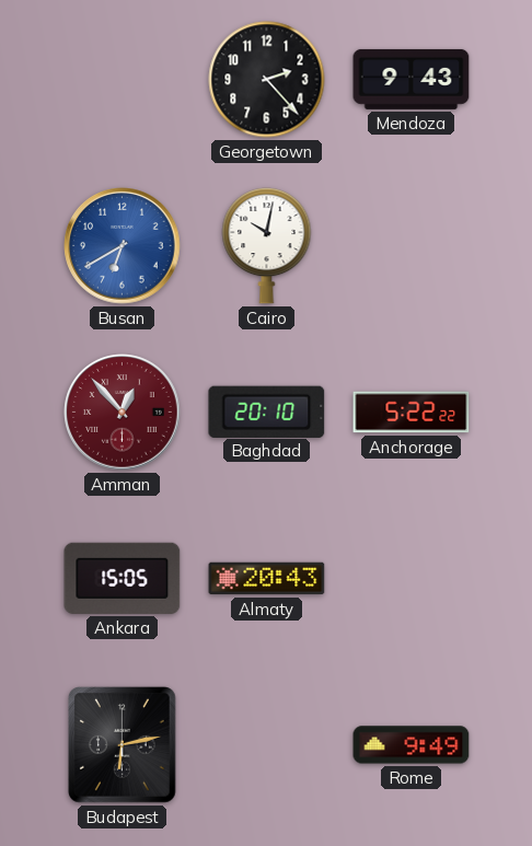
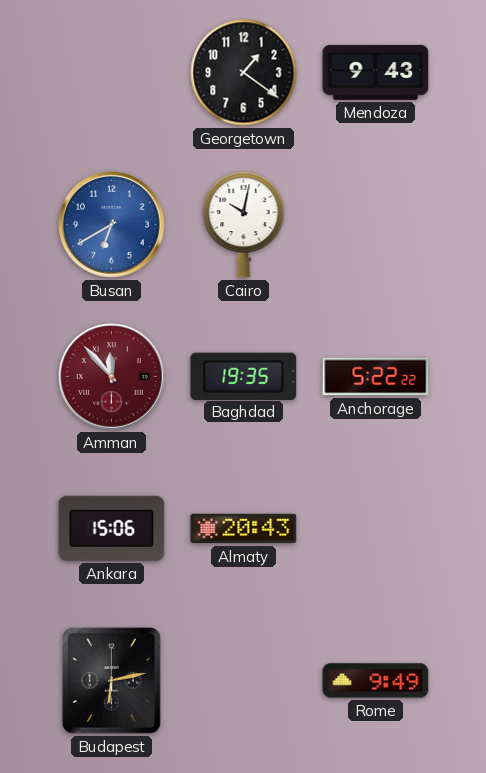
Georgetown: 2:23 -> 1:21 (244, 73)
Amman: 12:53 -> 11:53 (112, 377)
Baghdad: 20:10 -> 19:35 (244, 376)
Ankara: 15:05 -> 15:06 (112, 528)
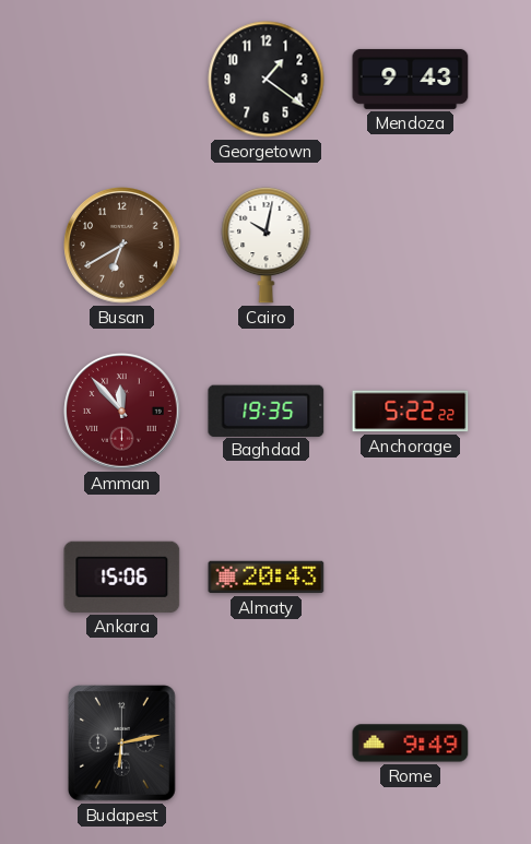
Busan dial: blue -> brown (122, 246)
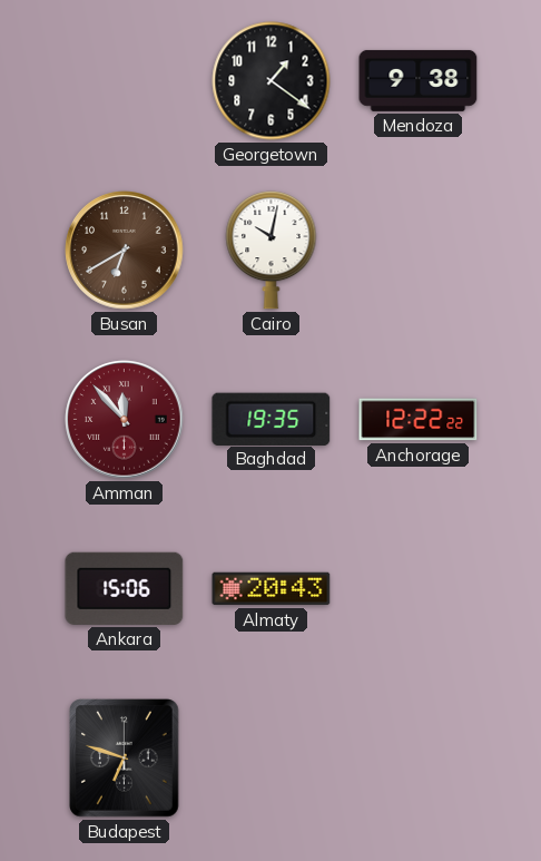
Mendoza: 9:43 -> 9:38 (419, 80)
Anchorage: 5:22 -> 12:22 (419, 420)
Budapest: 6:13 -> 6:48 (125, 759)
Rome: 9:49 -> none (411, 744)
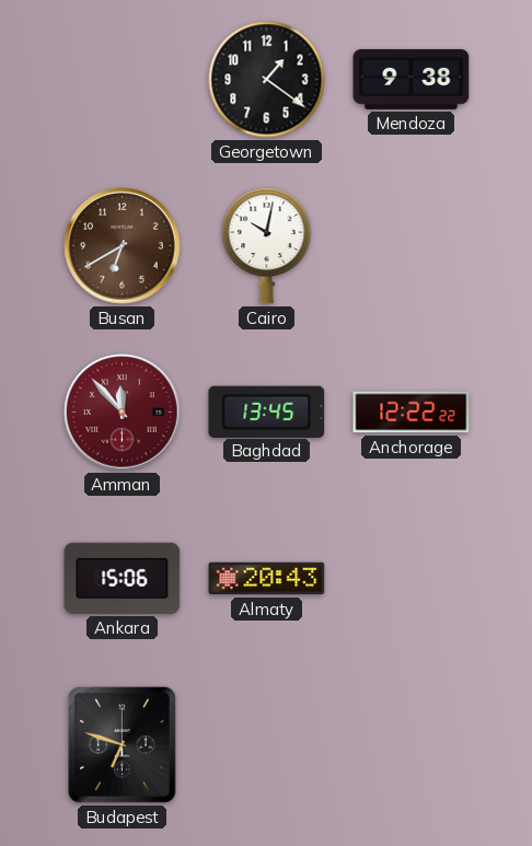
Baghdad: 19:35 -> 13:45 (267, 412)
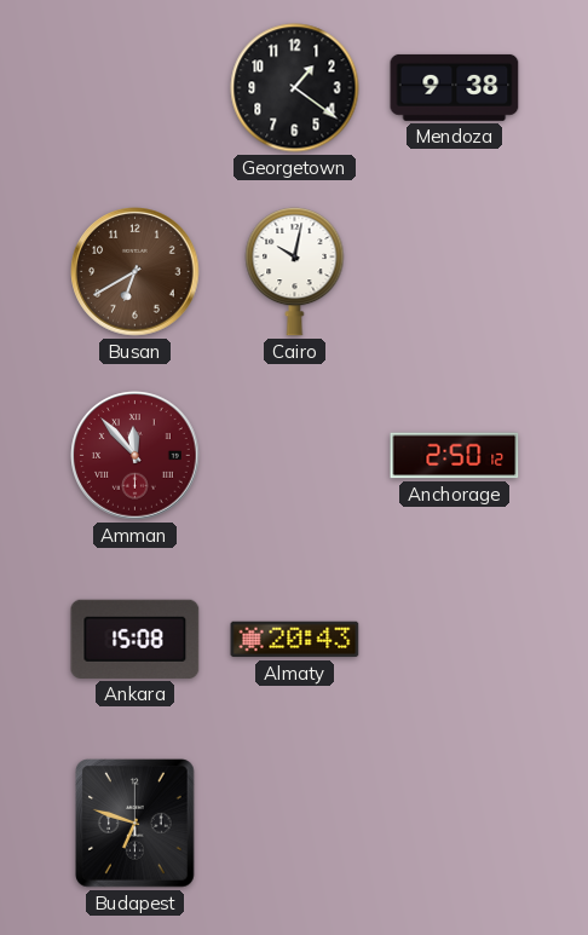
Baghdad: 13:45 -> none (267, 412)
Anchorage: 12:22 -> 2:50 (455, 456)
Ankara: 15:06 -> 15:08 (136, 639)
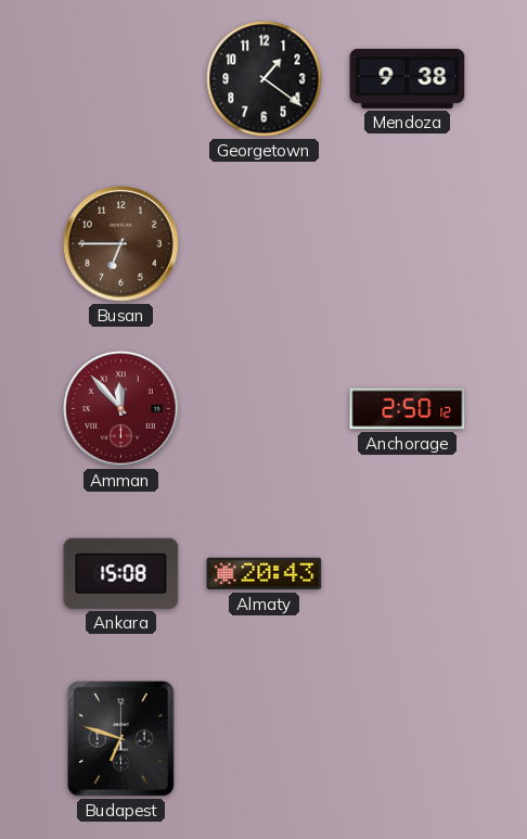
Busan: 6:40 -> 6:45 (121, 244)
Cairo: 10:02 -> none (295, 271)
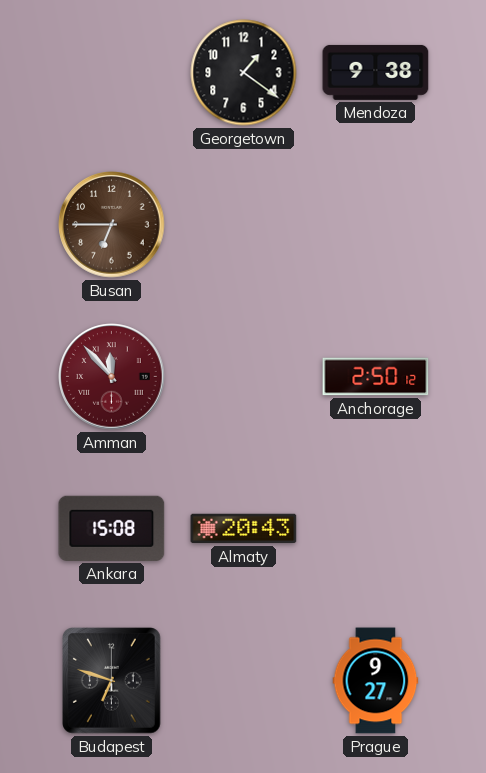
Prague: none -> 9:27 (376, 681)
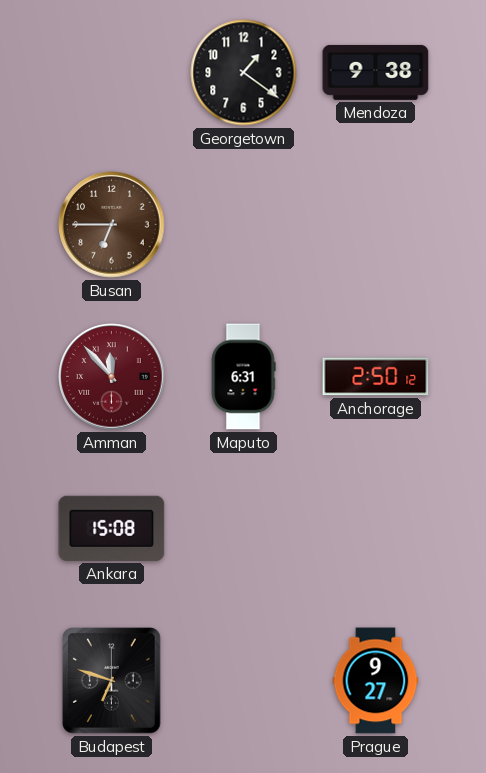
Maputo: none -> 6:31 (243, 377)
Almaty: 20:43 -> none (244, 529)
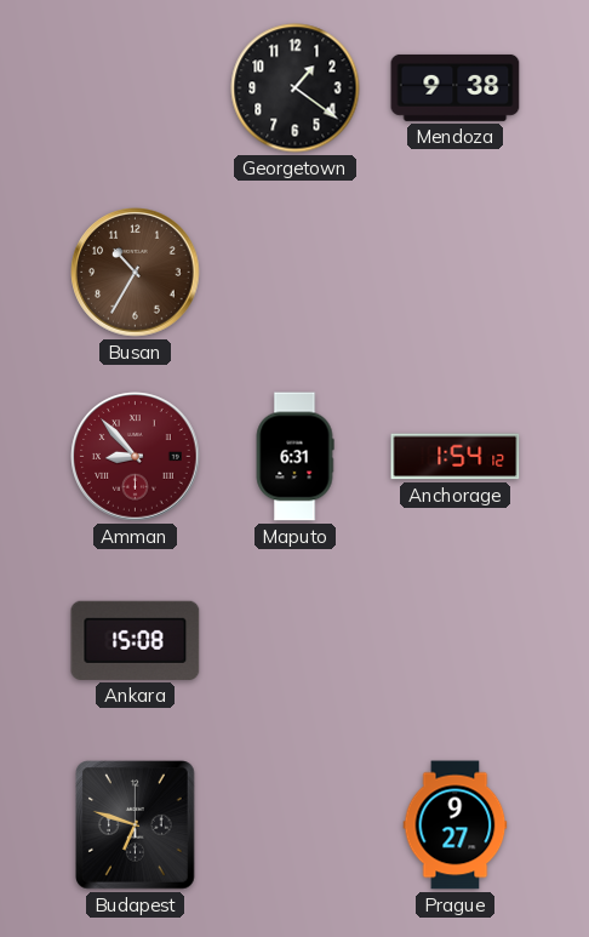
Busan: 6:45 -> 10:35 (136, 273)
Amman: 11:53 -> 8:53 (136, 457)
Anchorage: 2:50 -> 1:54 (456, 457)
